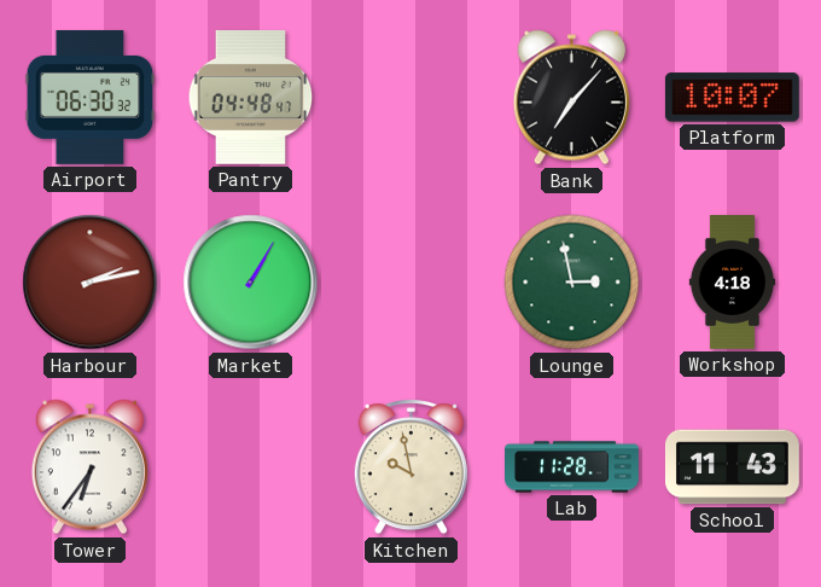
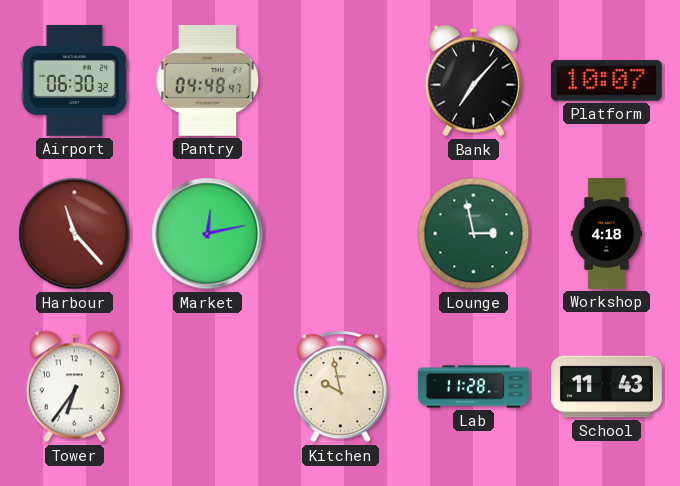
Harbour: 2:13 -> 11:23 (75, 234)
Market: 1:05 -> 12:13 (208, 234)
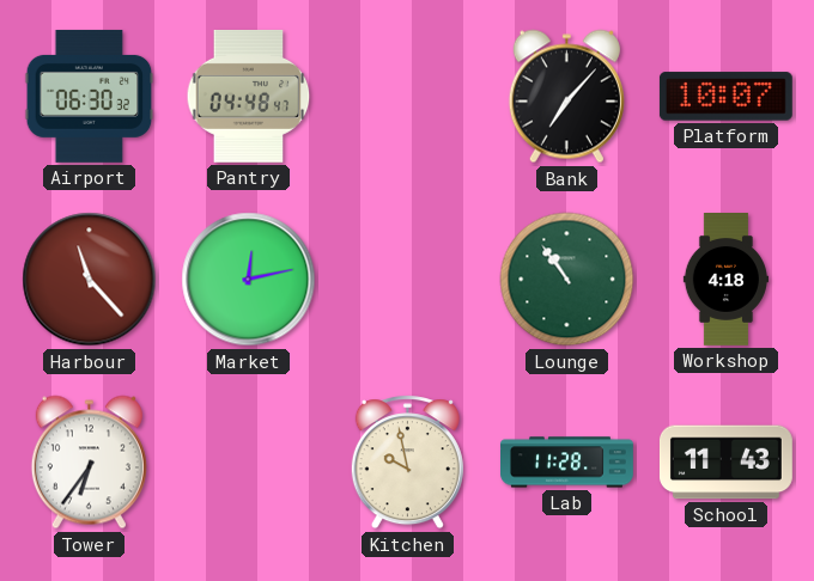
Lounge: 2:58 -> 10:54 (567, 280)
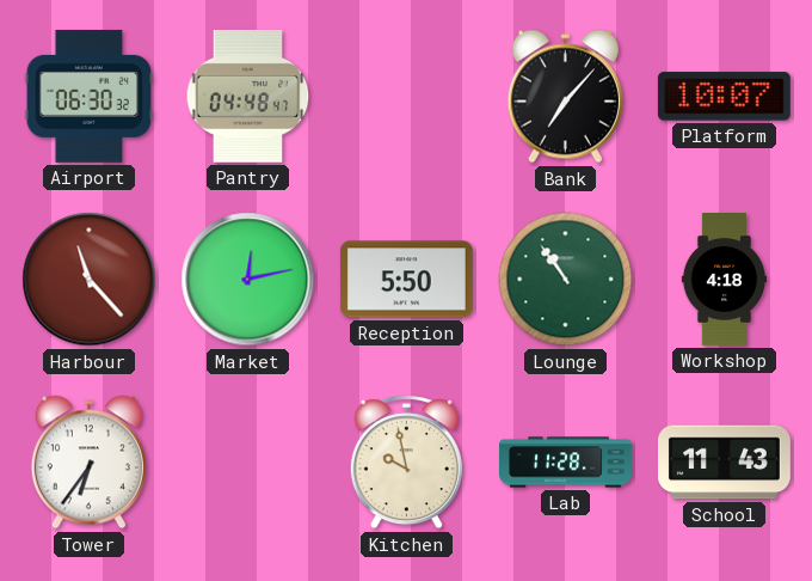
Reception: none -> 5:50 (406, 280)
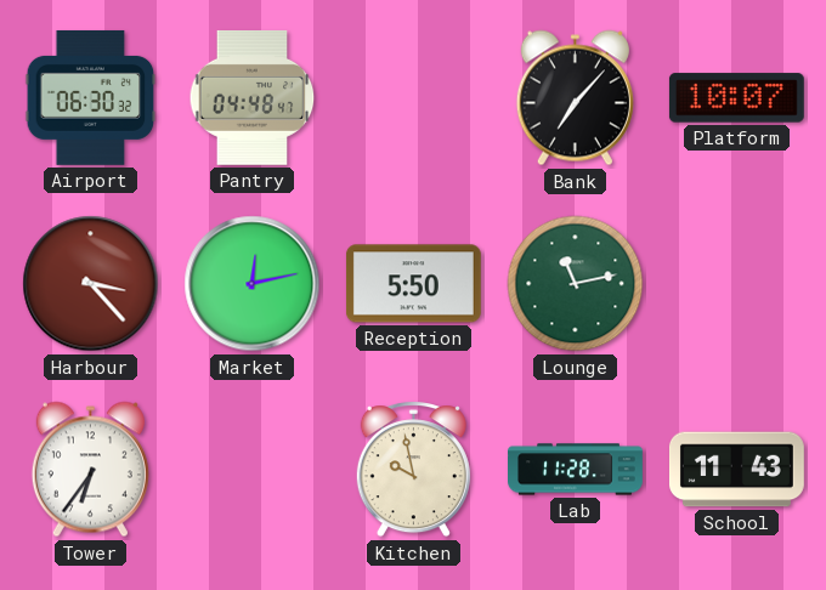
Harbour: 11:23 -> 3:23 (91, 284)
Lounge: 10:54 -> 11:13 (576, 284)
Workshop: 4:18 -> none (724, 280)
